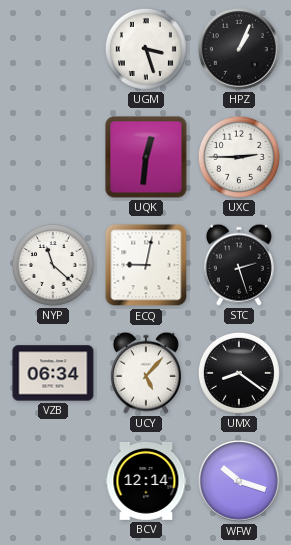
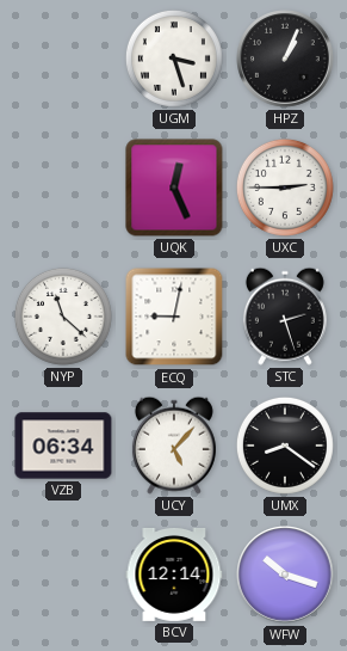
UQK: 12:31 -> 12:26 (174, 188)
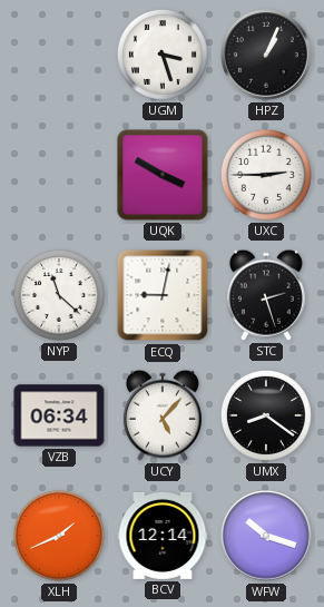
UQK: 12:26 -> 3:50 (163, 175)
XLH: none -> 1:41 (59, 536)
